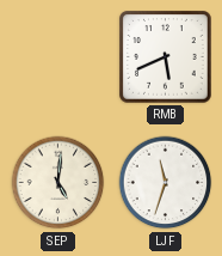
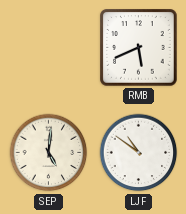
LJF: 11:33 -> 10:51 (139, 153)
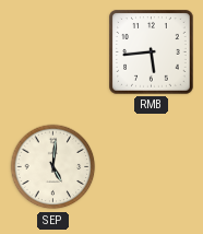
RMB: 5:41 -> 5:44 (152, 52)
LJF: 10:51 -> none (139, 153)
